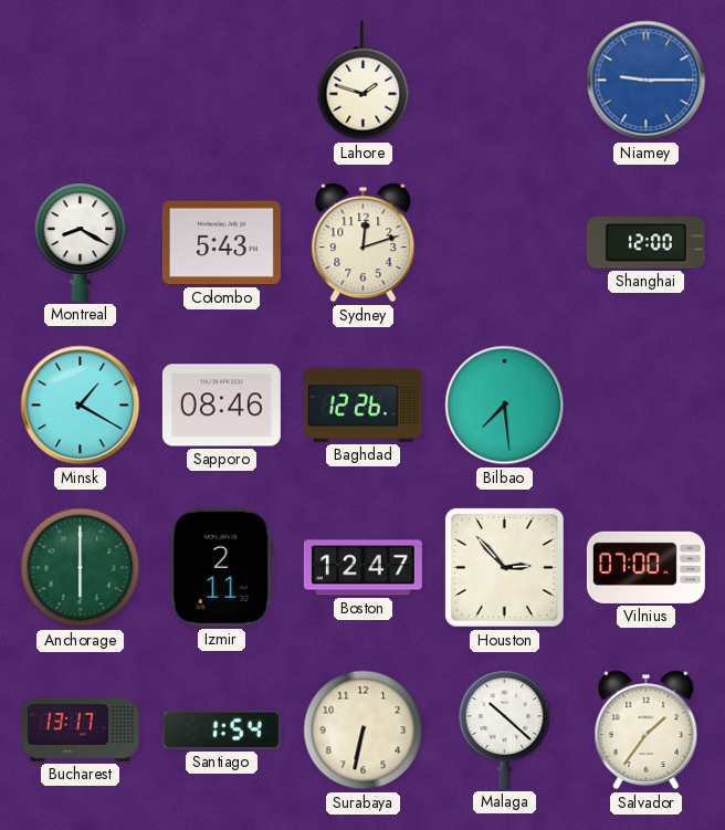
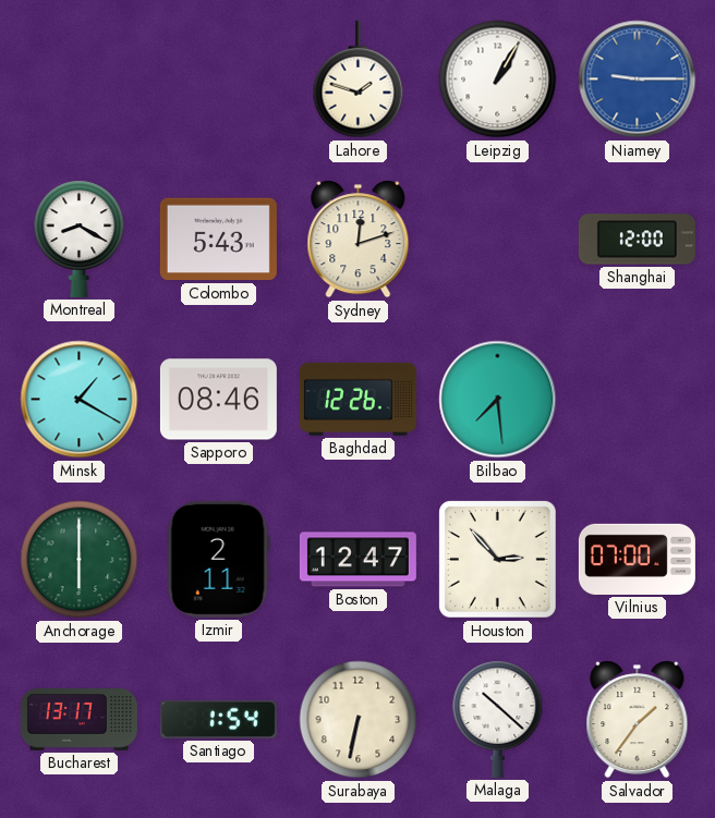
Leipzig: none -> 1:05 (498, 80)
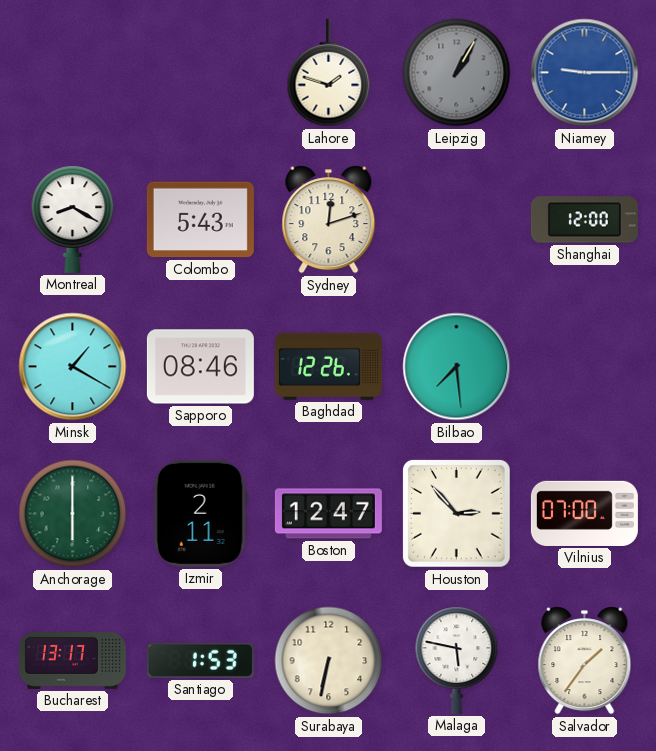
Leipzig dial: white -> grey (457, 73)
Santiago: 1:54 -> 1:53 (200, 660)
Malaga: 10:22 -> 5:47 (457, 660)
